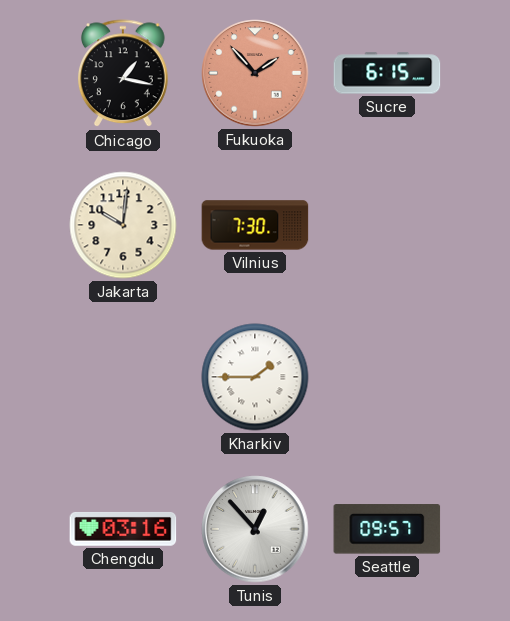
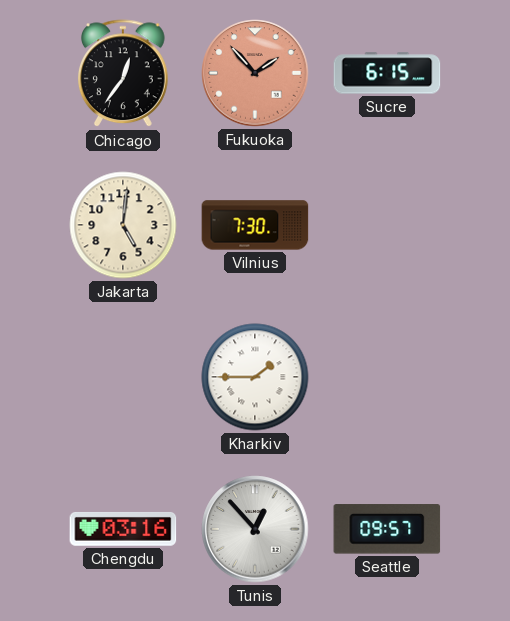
Chicago: 1:17 -> 12:36 (123, 74)
Jakarta: 10:01 -> 5:01 (123, 225)
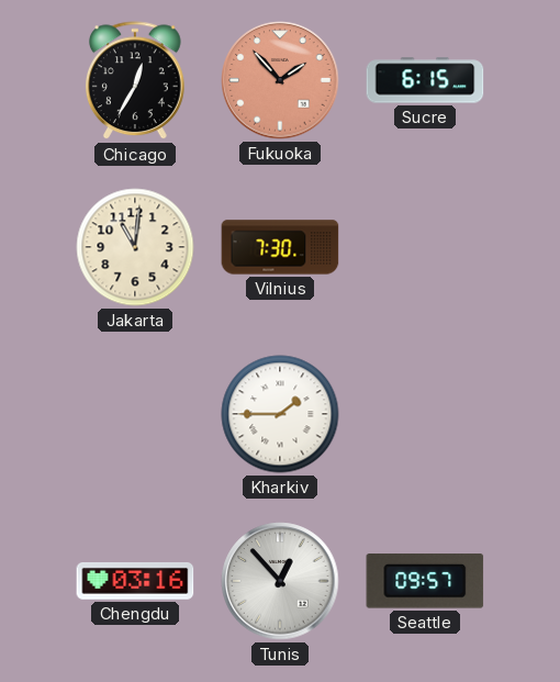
Chicago: 12:36 -> 12:35 (135, 81)
Jakarta: 5:01 -> 11:01 (135, 247)
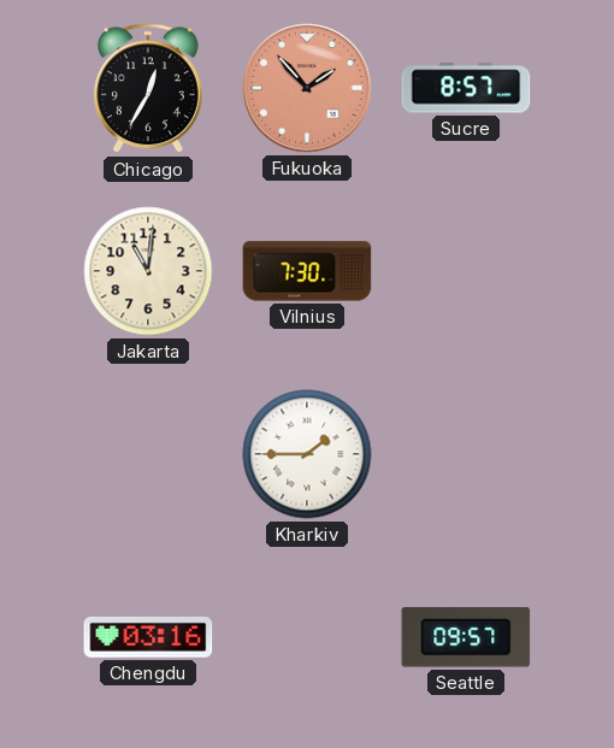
Sucre: 6:15 -> 8:57 (466, 88)
Tunis: 12:53 -> none (280, 581)
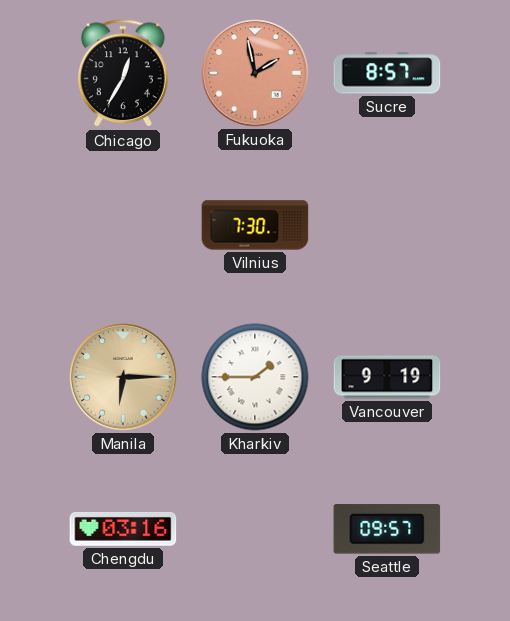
Fukuoka: 1:53 -> 1:58 (255, 73)
Jakarta: 11:01 -> none (148, 271)
Manila: none -> 6:15 (123, 377)
Vancouver: none -> 9:19 (387, 377)
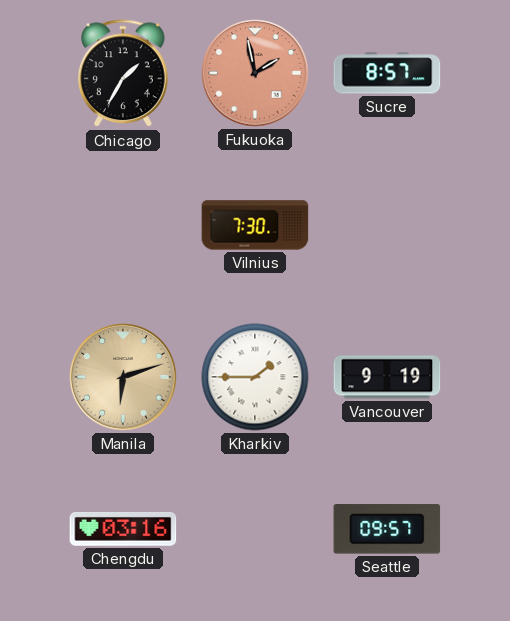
Chicago: 12:35 -> 1:35 (123, 74)
Manila: 6:15 -> 6:12 (123, 377)
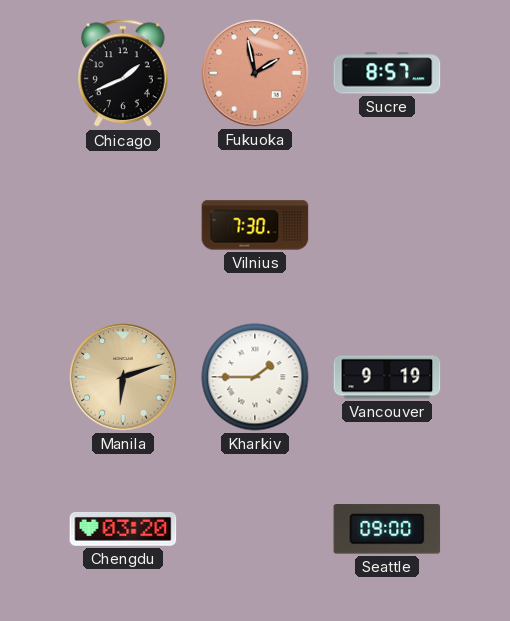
Chicago: 1:35 -> 1:41 (123, 74)
Chengdu: 03:16 -> 03:20 (123, 529)
Seattle: 09:57 -> 09:00 (387, 529)
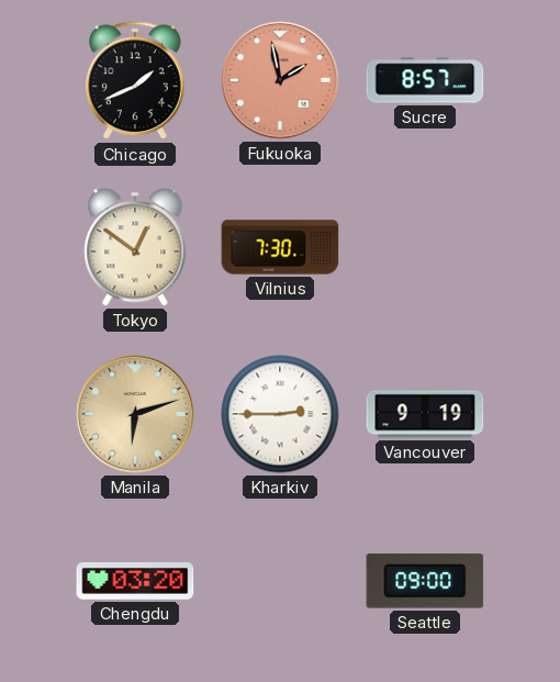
Tokyo: none -> 12:51 (135, 247)
Kharkiv: 1:45 -> 2:45 (280, 414)
